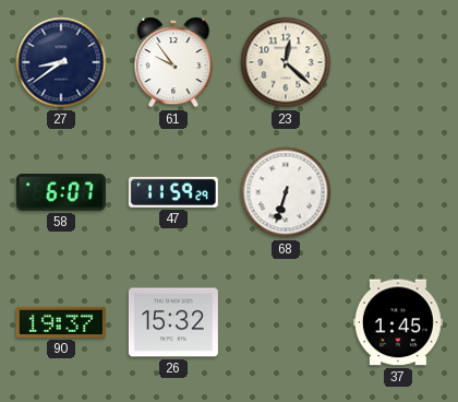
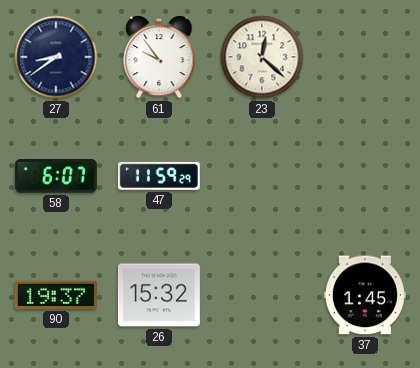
68: 6:33 -> none (286, 192)
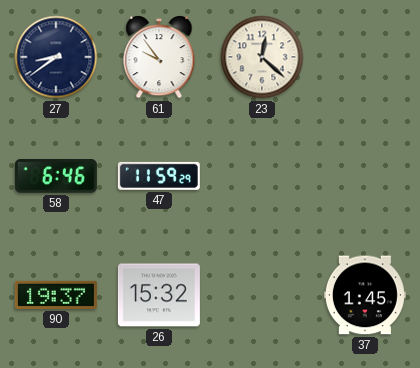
58: 6:07 -> 6:46 (56, 177)
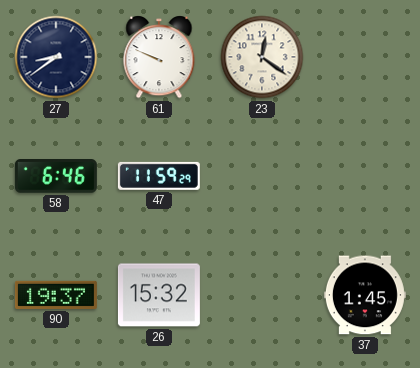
61: 9:54 -> 9:49 (159, 57)
23: 12:22 -> 12:21 (262, 57)
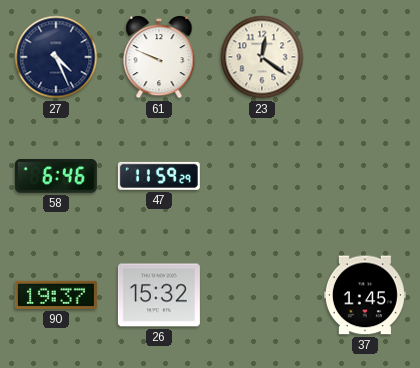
27: 8:39 -> 4:26 (56, 57)
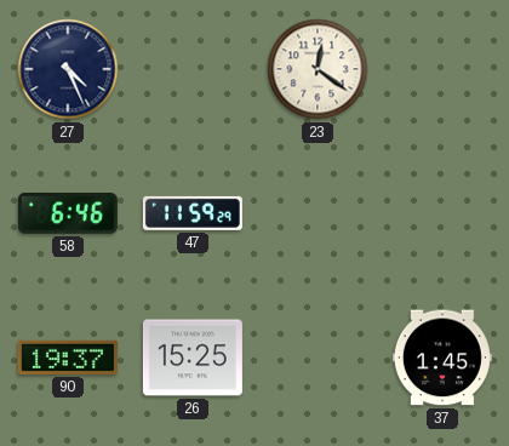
61: 9:49 -> none (159, 57)
26: 15:32 -> 15:25 (193, 358)
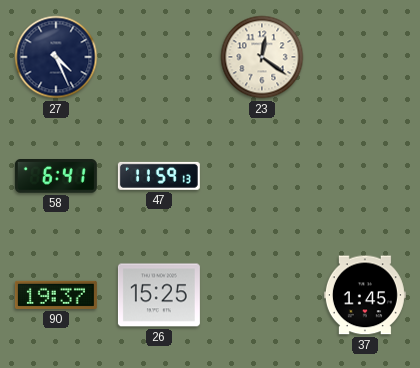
58: 6:46 -> 6:41 (56, 177)
47: 11:59:29 -> 11:59:13 (159, 176)
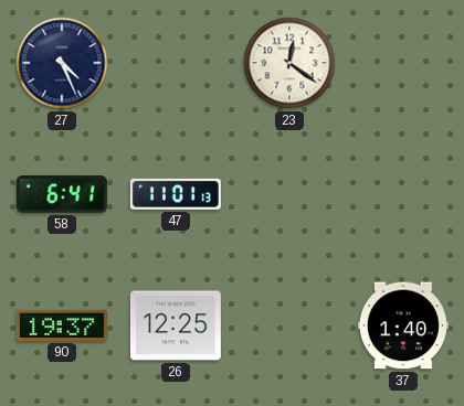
47: 11:59 -> 11:01 (176, 194)
26: 15:25 -> 12:25 (176, 325)
37: 1:45 -> 1:40 (403, 325)
